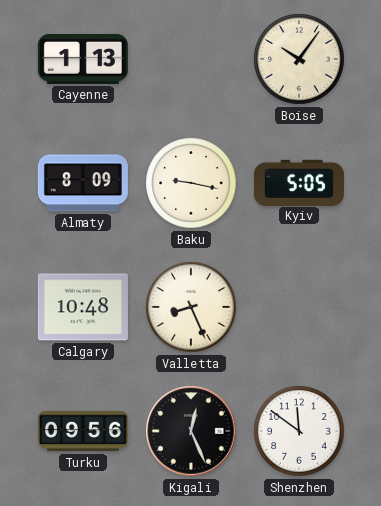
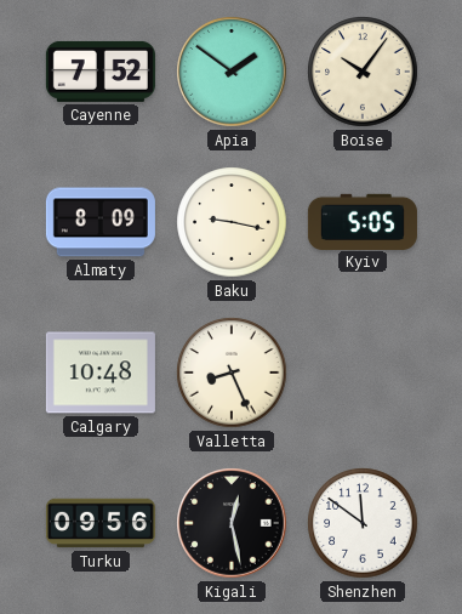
Cayenne: 1:13 -> 7:52 (101, 72)
Apia: none -> 1:51 (232, 72)
Kigali: 12:26 -> 12:28 (232, 523)
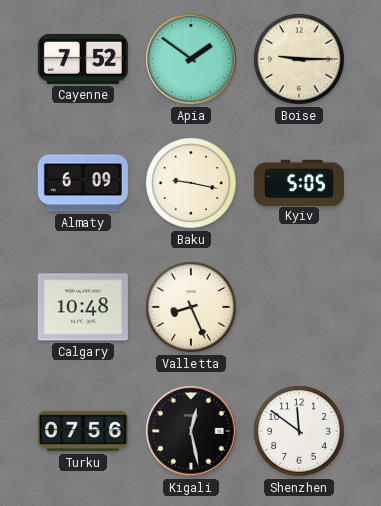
Boise: 10:06 -> 9:15 (299, 59)
Almaty: 8:09 -> 6:09 (83, 183)
Turku: 09:56 -> 07:56 (83, 431)
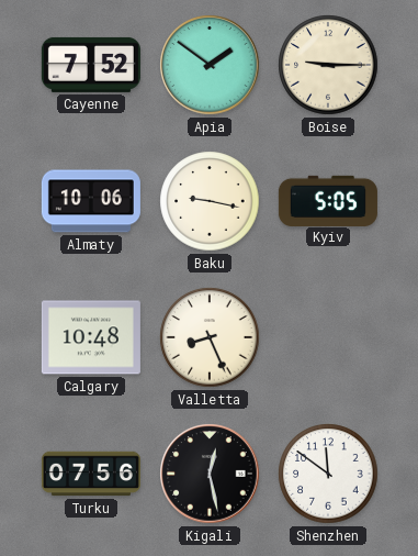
Almaty: 6:09 -> 10:06 (91, 201)
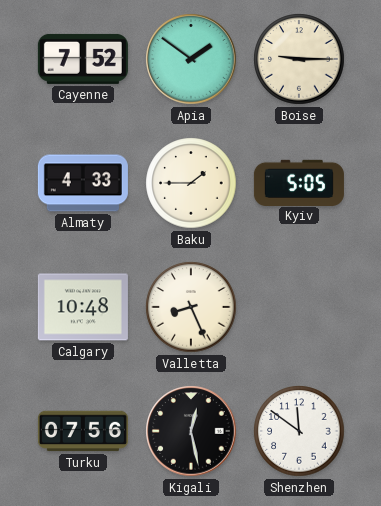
Almaty: 10:06 -> 4:33 (83, 183)
Baku: 9:17 -> 1:45 (191, 183)
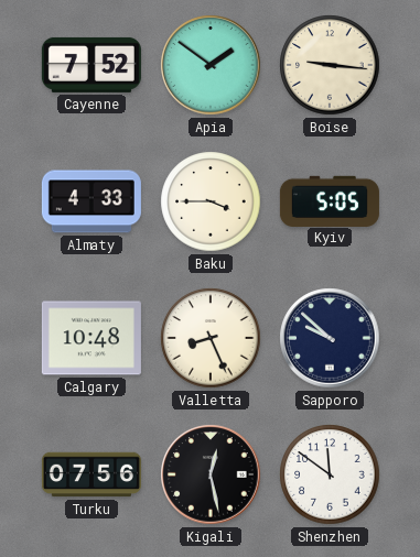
Boise: 9:15 -> 9:16 (330, 65)
Baku: 1:45 -> 3:45 (211, 201)
Sapporo: none -> 9:52 (330, 338)
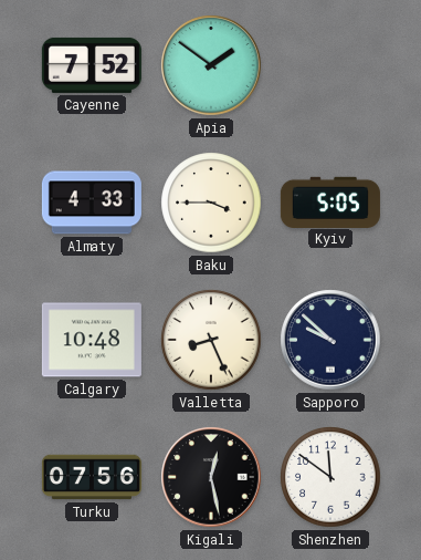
Boise: 9:16 -> none (330, 65)
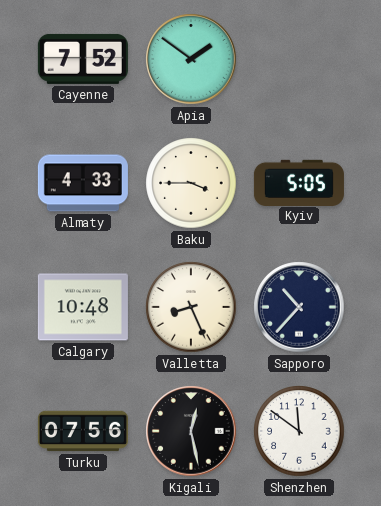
Sapporo: 9:52 -> 10:37 (299, 307)
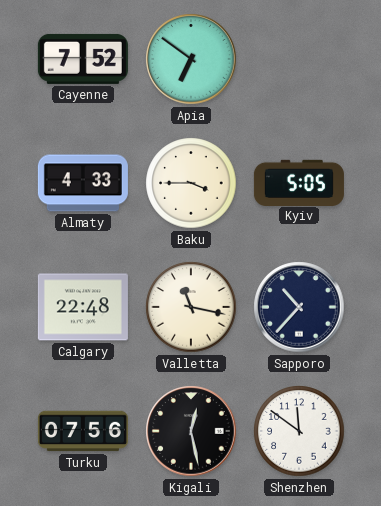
Apia: 1:51 -> 6:51 (191, 59)
Calgary: 10:48 -> 22:48 (83, 307)
Valletta: 8:26 -> 11:17 (191, 307)
